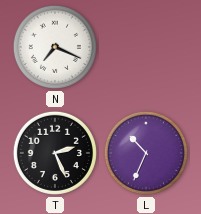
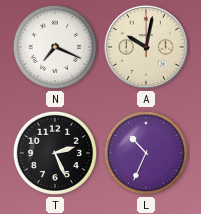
A: none -> 10:02 (146, 47)
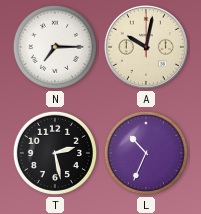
N: 7:19 -> 7:15 (55, 47)
T: 2:26 -> 2:28 (55, 153)
